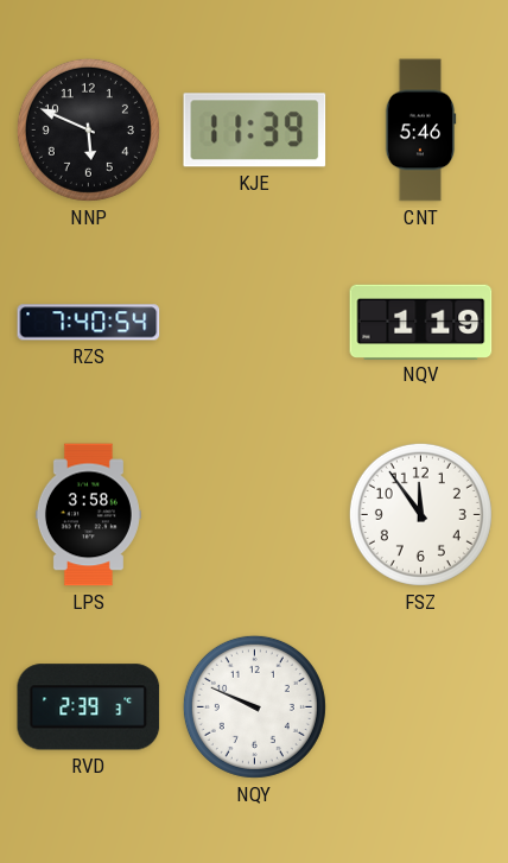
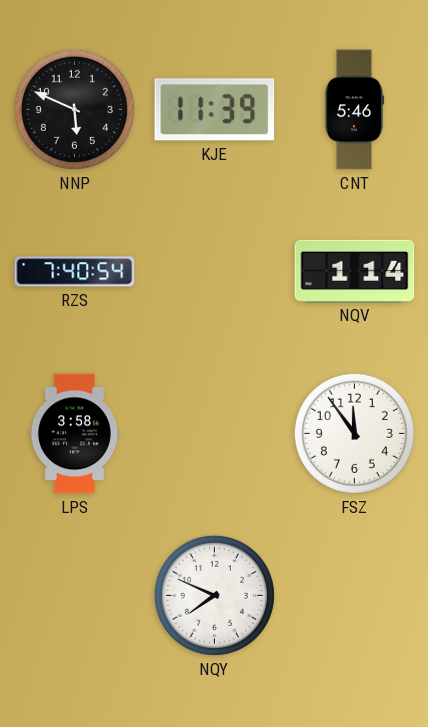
NQV: 1:19 -> 1:14 (355, 271)
RVD: 2:39 -> none (89, 707)
NQY: 9:49 -> 7:49 (214, 595)
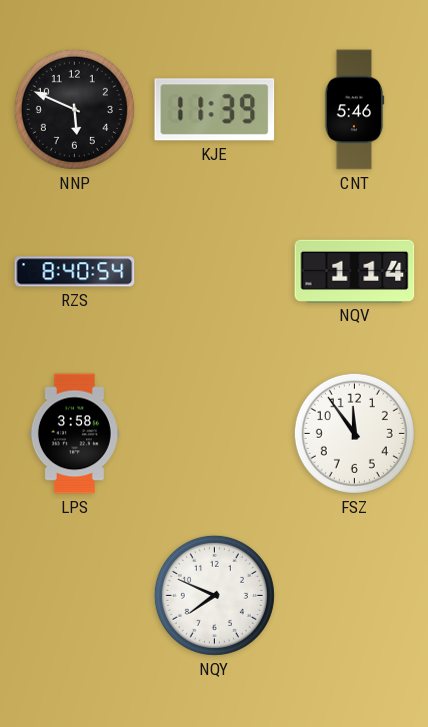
RZS: 7:40 -> 8:40 (75, 272)
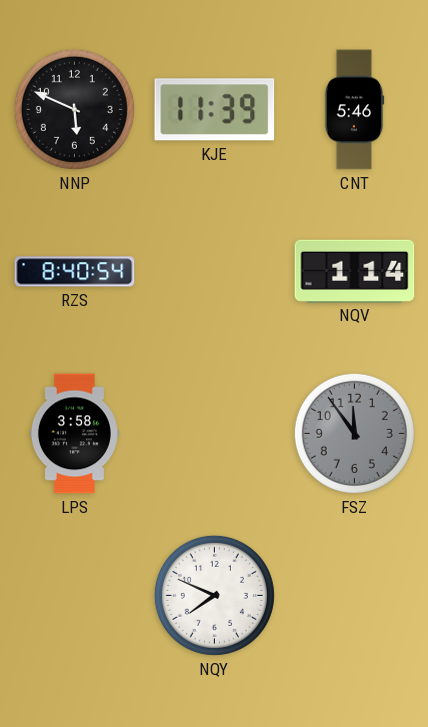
FSZ dial: white -> grey (354, 433)
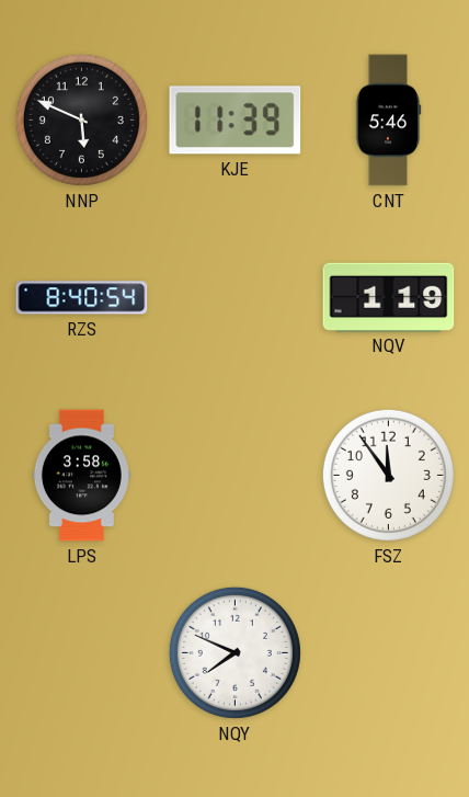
NQV: 1:14 -> 1:19 (389, 297)
FSZ dial: grey -> white (388, 475)
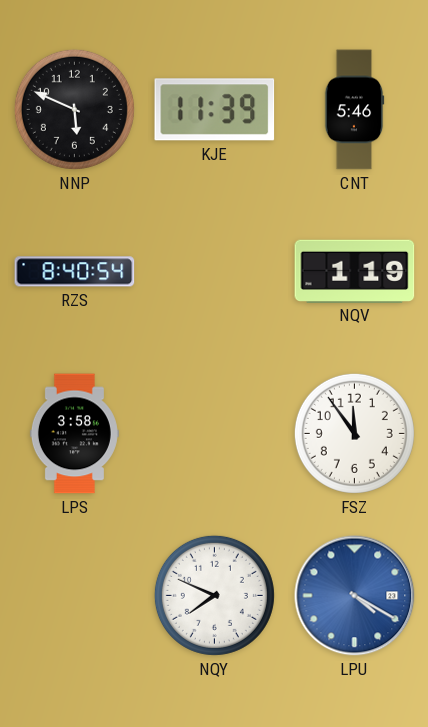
LPU: none -> 4:20 (355, 596)
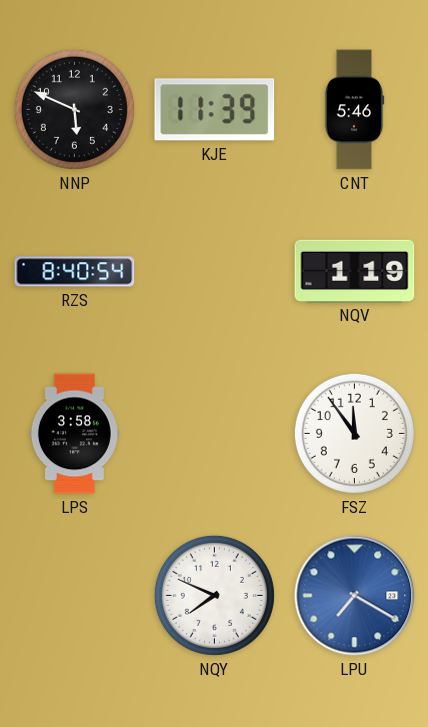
LPU: 4:20 -> 7:20 (355, 596)
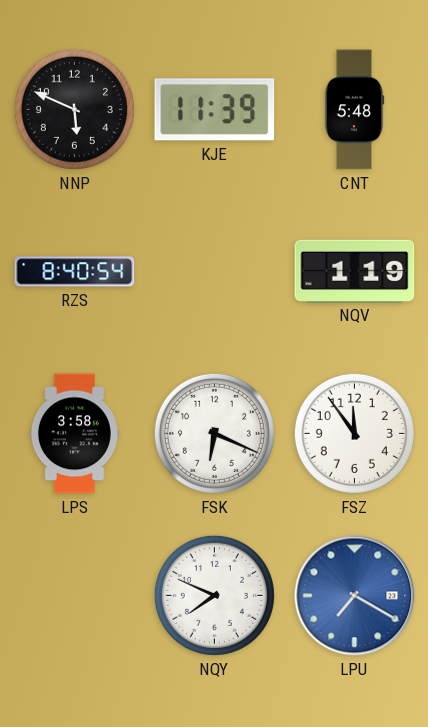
CNT: 5:46 -> 5:48 (354, 110)
FSK: none -> 6:19 (214, 433)
